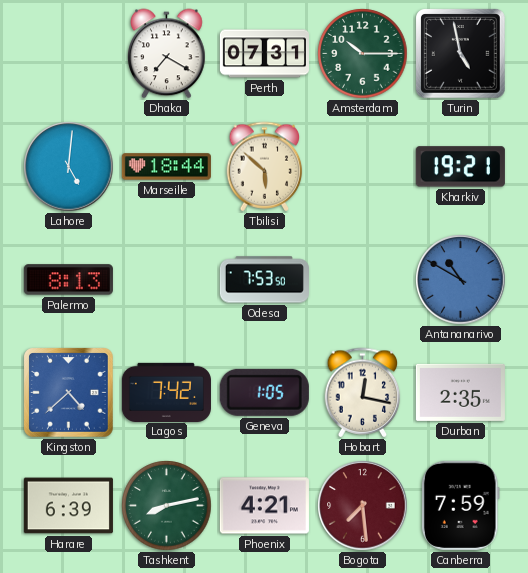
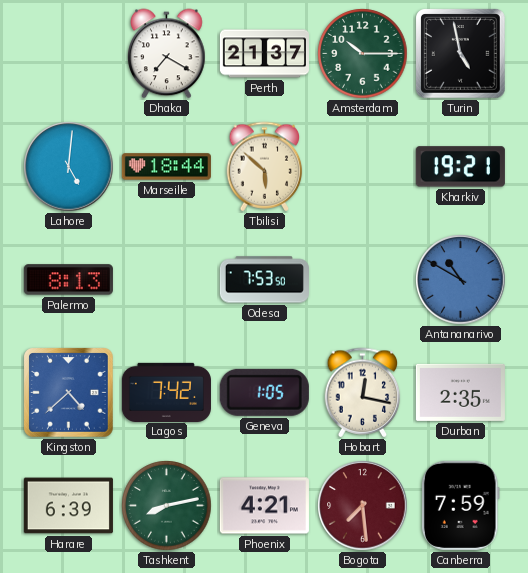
Perth: 07:31 -> 21:37 (264, 54)
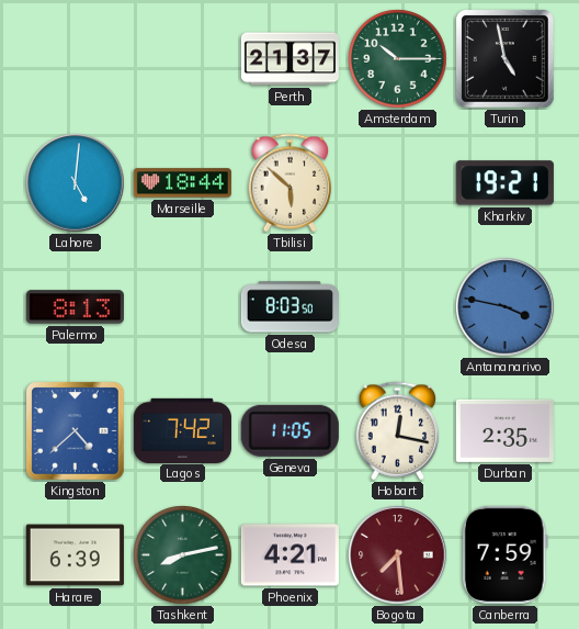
Dhaka: 7:20 -> none (167, 54)
Odesa: 7:53 -> 8:03 (289, 307)
Antananarivo: 10:50 -> 3:47 (506, 307)
Geneva: 1:05 -> 11:05 (289, 430)
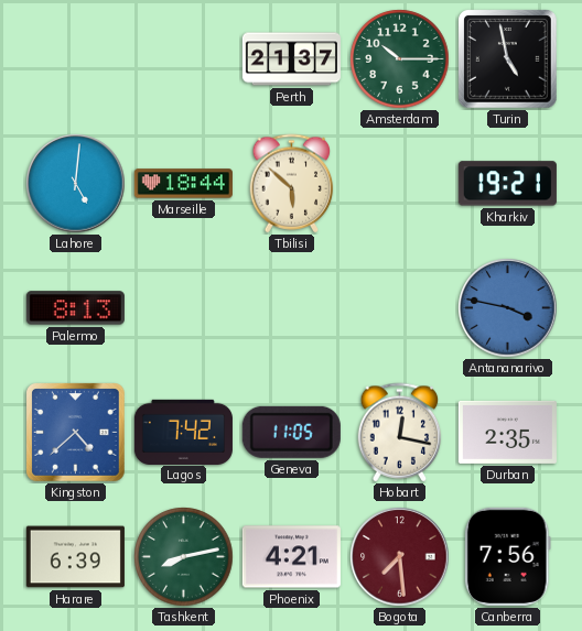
Odesa: 8:03 -> none (289, 307)
Canberra: 7:59 -> 7:56 (507, 556)
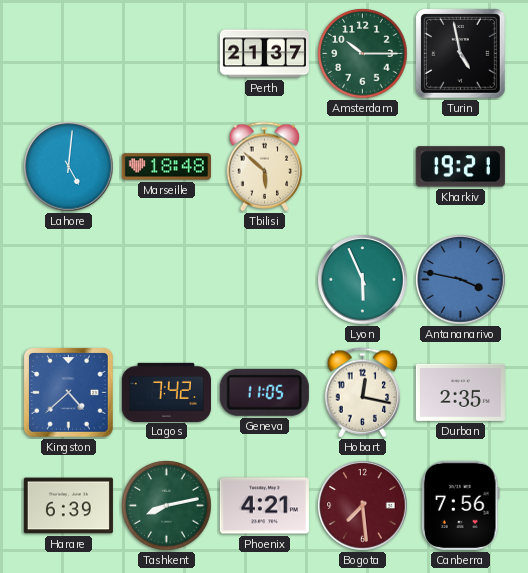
Marseille: 18:44 -> 18:48 (166, 167)
Palermo: 8:13 -> none (75, 308)
Lyon: none -> 5:56 (363, 280)
